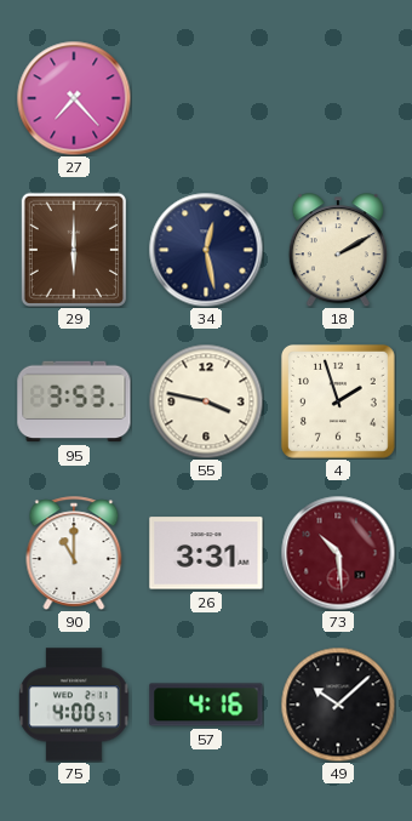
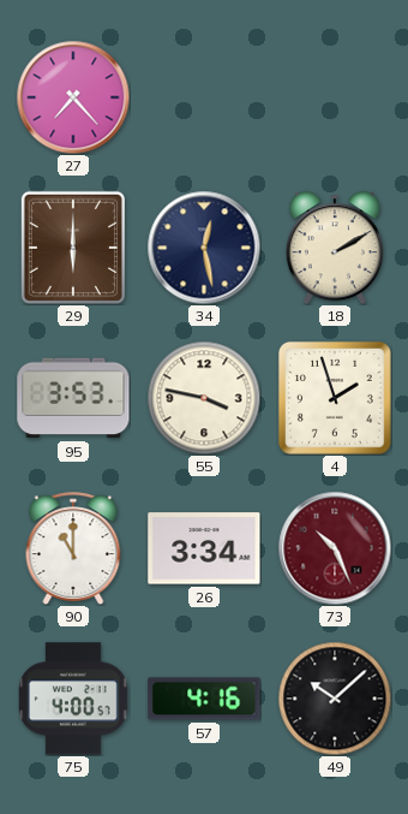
26: 3:31 -> 3:34 (204, 548)
73: 10:29 -> 10:26 (335, 548)
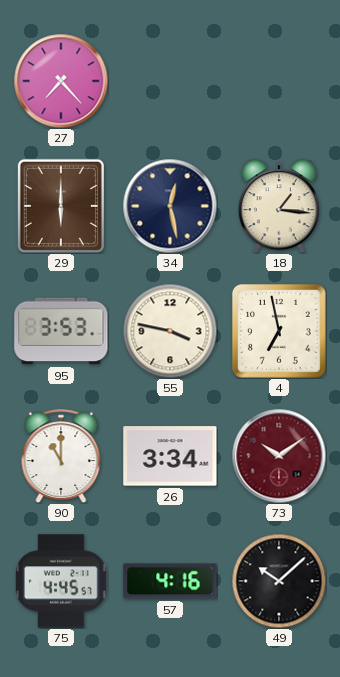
18: 2:10 -> 1:16 (279, 206)
4: 1:57 -> 6:58 (279, 331)
73: 10:26 -> 10:09 (279, 456)
75: 4:00 -> 4:45 (61, 581)
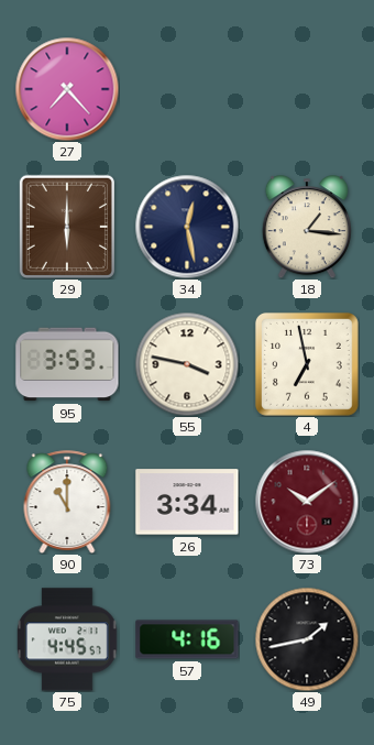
49: 10:08 -> 1:43 (307, 639)
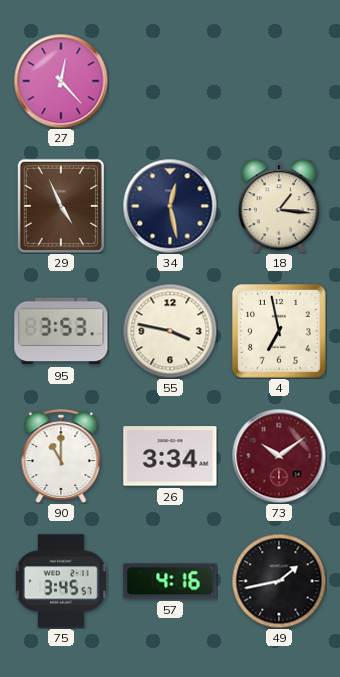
27: 7:23 -> 12:23 (61, 81)
29: 6:00 -> 4:56 (61, 206)
75: 4:45 -> 3:45 (61, 581)
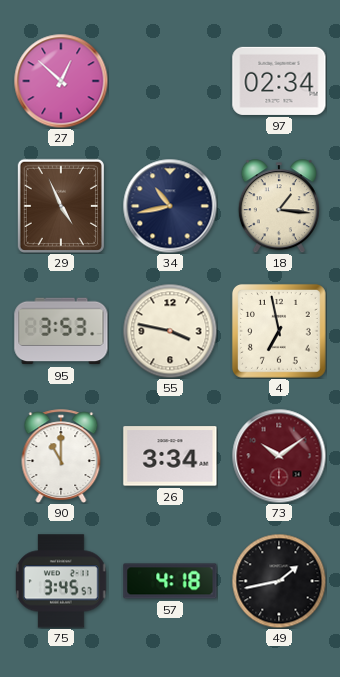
27: 12:23 -> 12:52 (61, 81)
97: none -> 02:34 (279, 81)
34: 12:28 -> 10:43 (170, 206)
57: 4:16 -> 4:18 (170, 581)
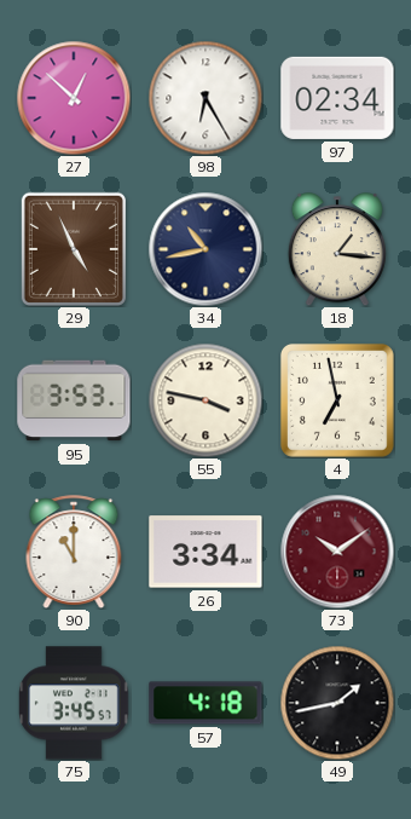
98: none -> 6:25 (205, 98)
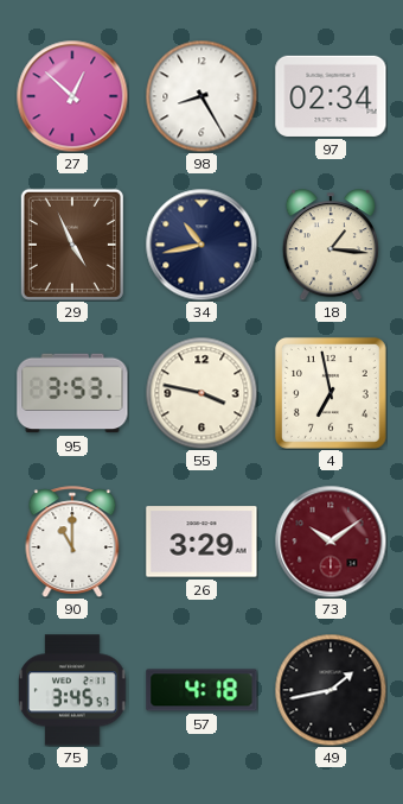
98: 6:25 -> 8:25 (201, 96)
26: 3:34 -> 3:29 (201, 542)
